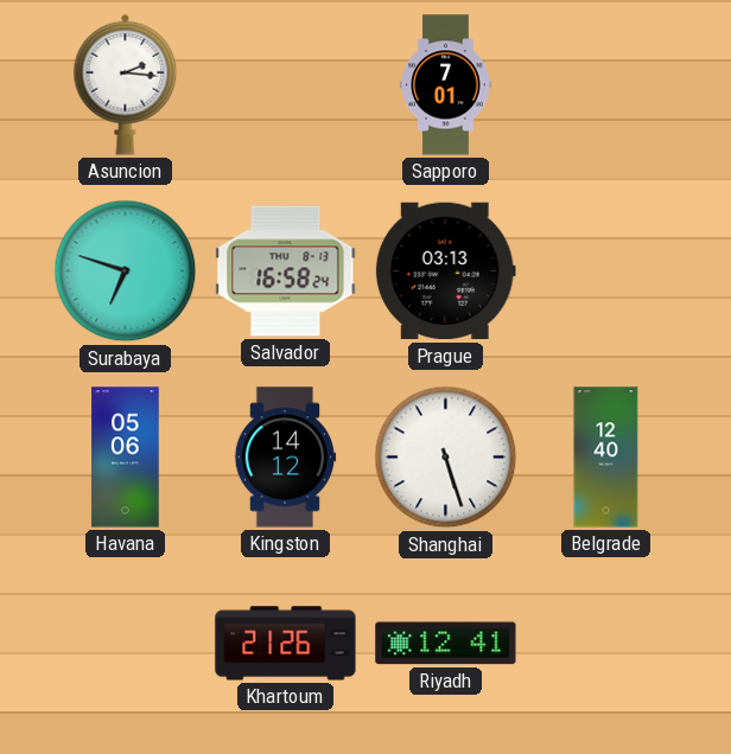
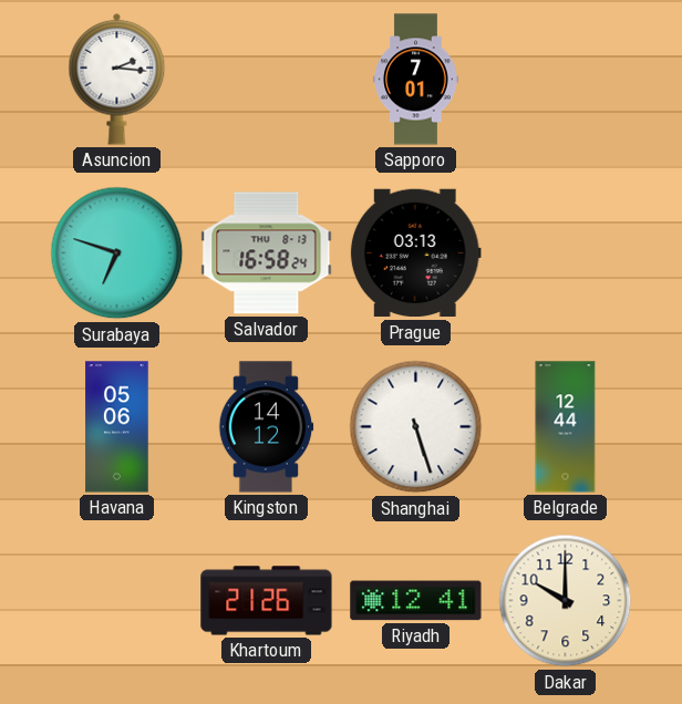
Belgrade: 12:40 -> 12:44 (566, 427)
Dakar: none -> 10:00 (566, 601)
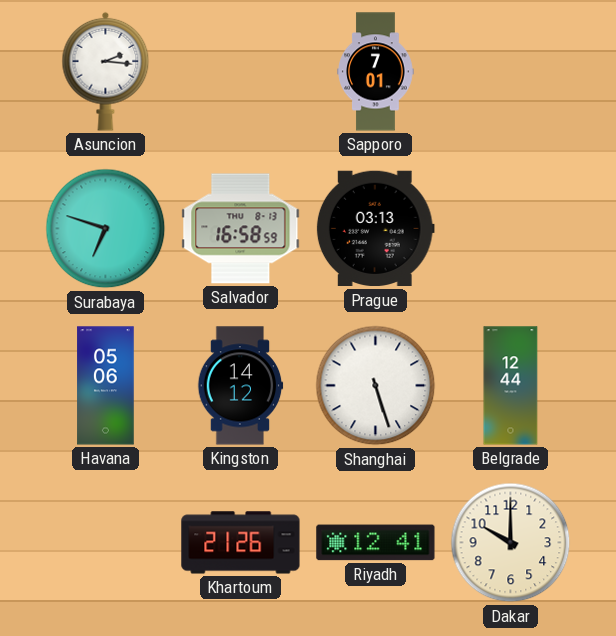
Salvador: 16:58:24 -> 16:58:59 (241, 229)
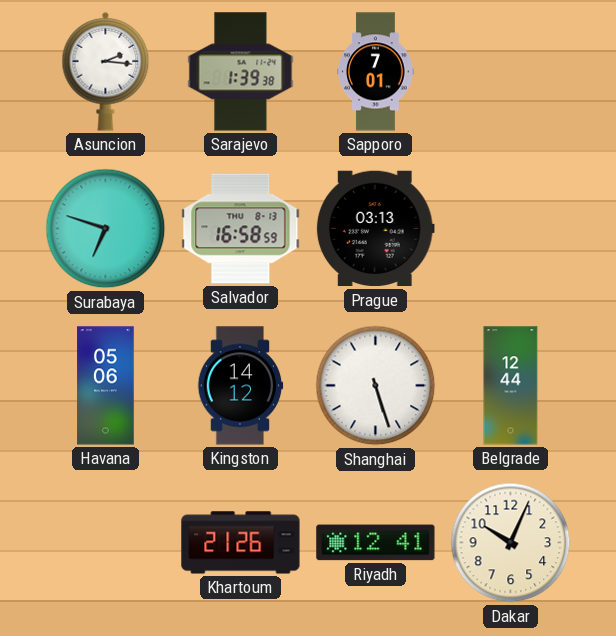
Sarajevo: none -> 1:39 (241, 72)
Dakar: 10:00 -> 10:04 (511, 543)
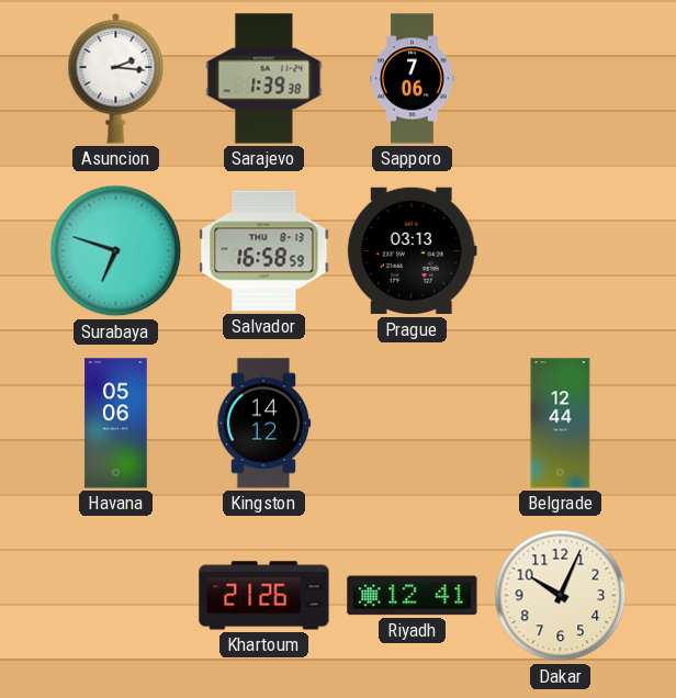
Sapporo: 7:01 -> 7:06 (413, 79)
Shanghai: 5:27 -> none (376, 386)
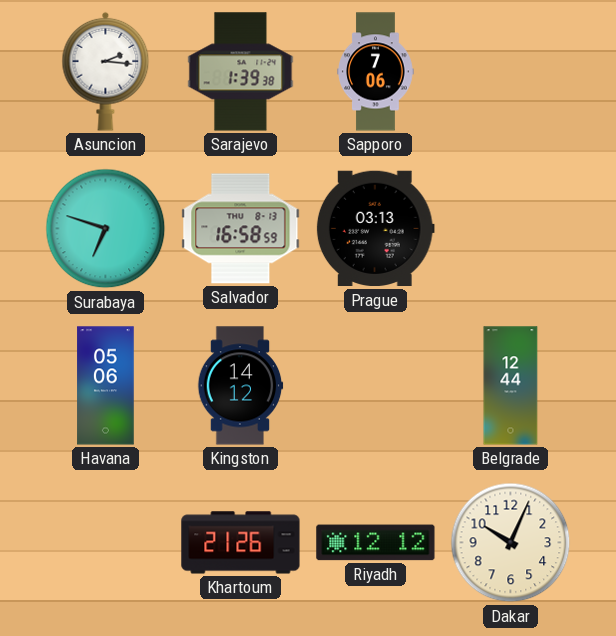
Riyadh: 12:41 -> 12:12 (376, 543)
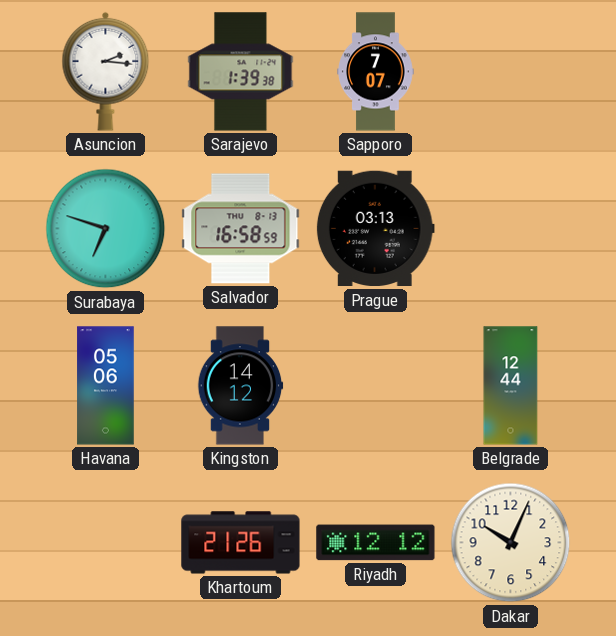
Sapporo: 7:06 -> 7:07 (376, 72)
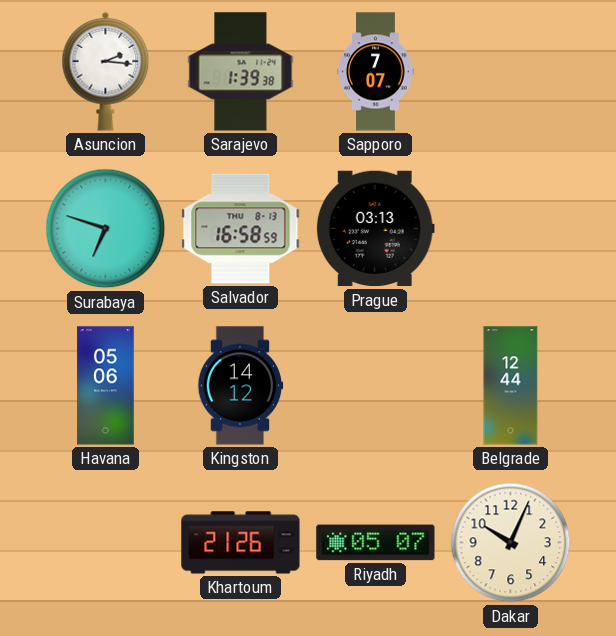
Riyadh: 12:12 -> 05:07 (376, 543)
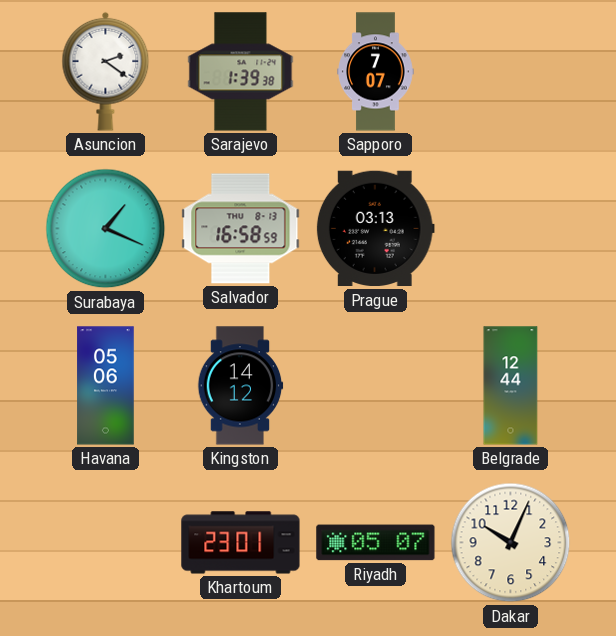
Asuncion: 2:16 -> 2:21 (106, 71)
Surabaya: 6:48 -> 1:19 (106, 229)
Khartoum: 21:26 -> 23:01 (241, 543)
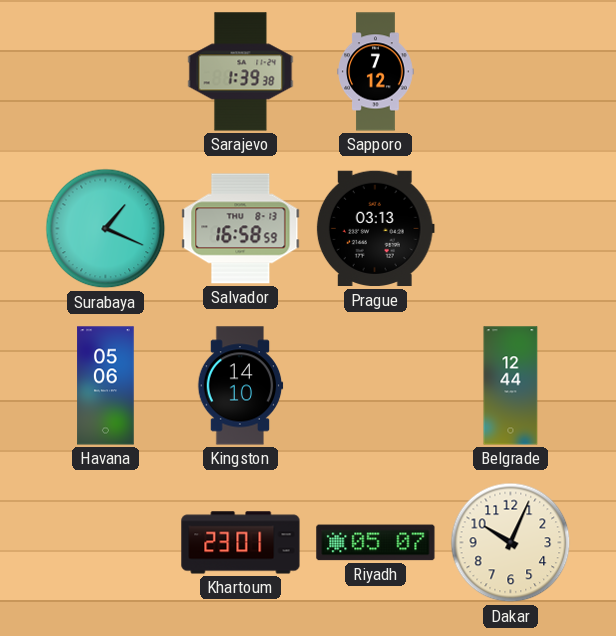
Asuncion: 2:21 -> none (106, 71)
Sapporo: 7:07 -> 7:12 (376, 72)
Kingston: 14:12 -> 14:10 (240, 386)
